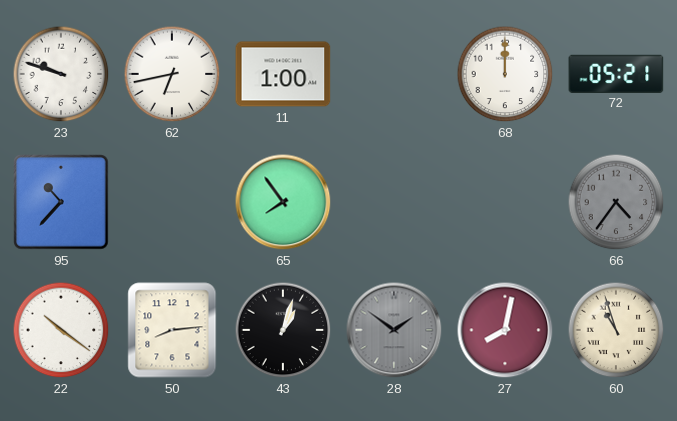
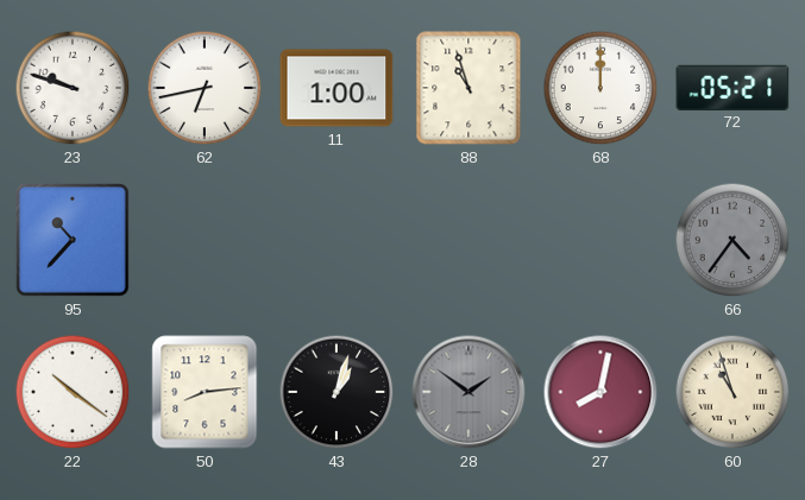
88: none -> 10:57 (468, 88)
65: 7:54 -> none (283, 202)
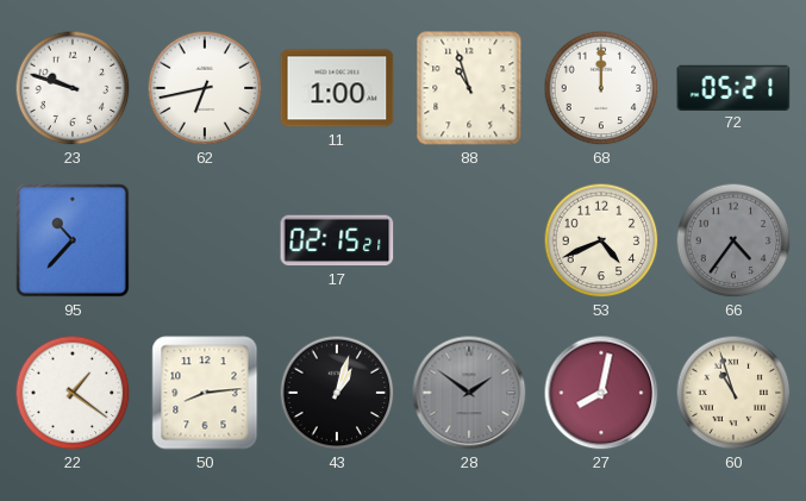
17: none -> 02:15 (337, 240)
53: none -> 4:41 (601, 240)
22: 10:21 -> 1:21 (73, 393)
